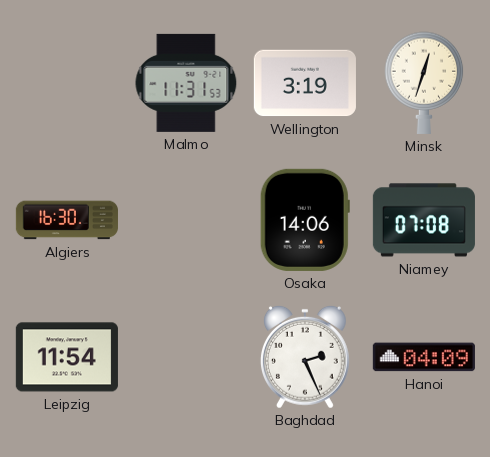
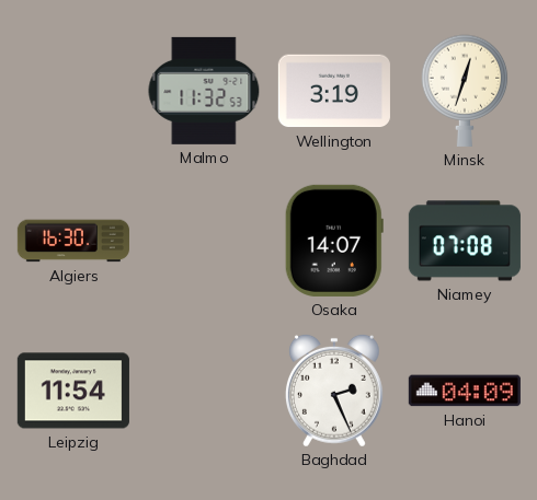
Malmo: 11:31 -> 11:32 (204, 91)
Osaka: 14:06 -> 14:07 (334, 241)
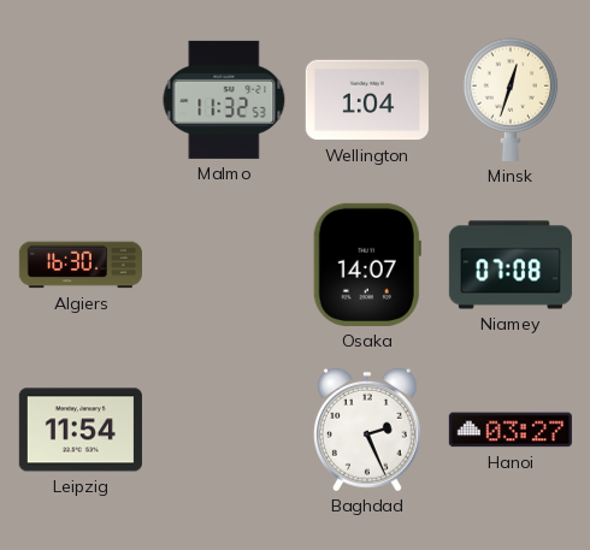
Wellington: 3:19 -> 1:04 (367, 100)
Hanoi: 04:09 -> 03:27 (511, 430)
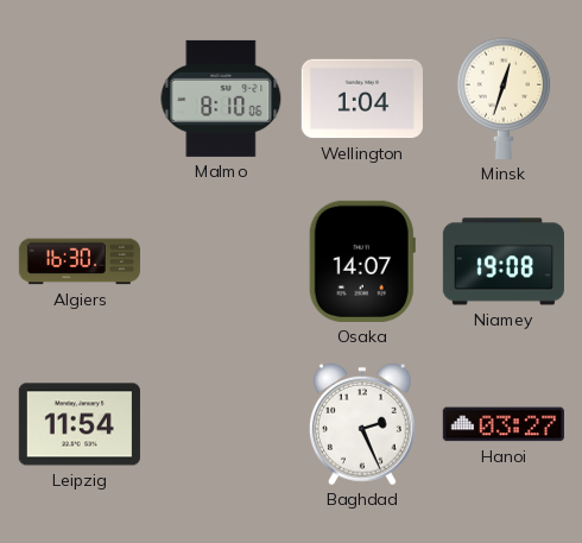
Malmo: 11:32 -> 8:10 (221, 99)
Niamey: 07:08 -> 19:08 (504, 261)
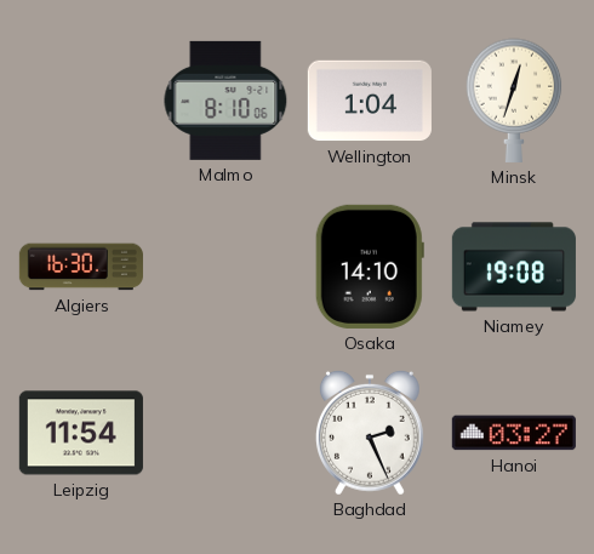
Osaka: 14:07 -> 14:10 (370, 267)
